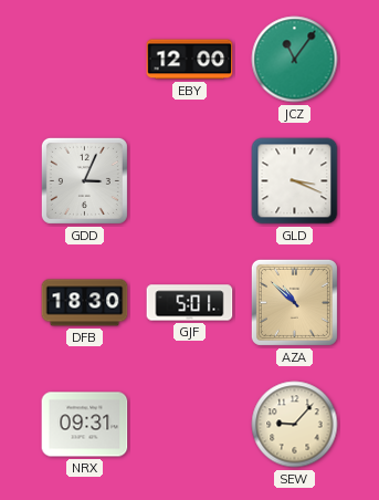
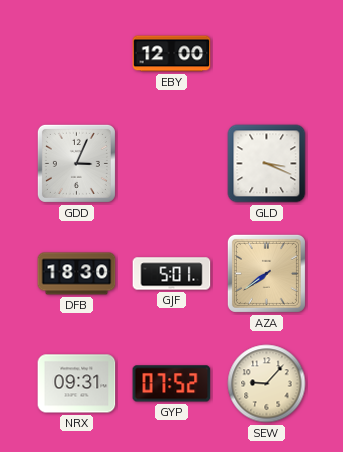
JCZ: 11:06 -> none (295, 60)
AZA: 10:52 -> 7:39 (266, 273)
GYP: none -> 07:52 (172, 384)
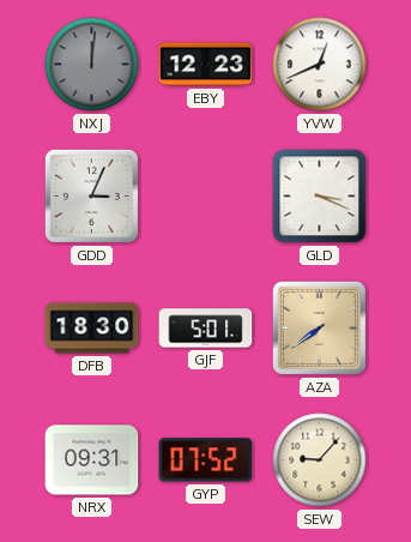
NXJ: none -> 12:01 (92, 65)
EBY: 12:00 -> 12:23 (206, 65)
YVW: none -> 12:41 (320, 65)
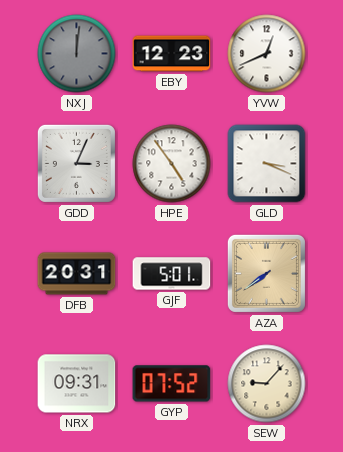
HPE: none -> 4:54 (172, 164)
DFB: 18:30 -> 20:31 (77, 274)
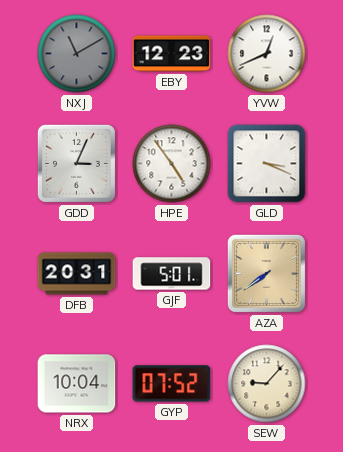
NXJ: 12:01 -> 11:10 (77, 54)
NRX: 09:31 -> 10:04 (77, 384)
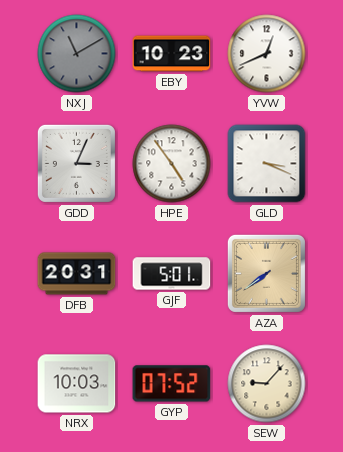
EBY: 12:23 -> 10:23 (172, 54)
NRX: 10:04 -> 10:03 (77, 384)
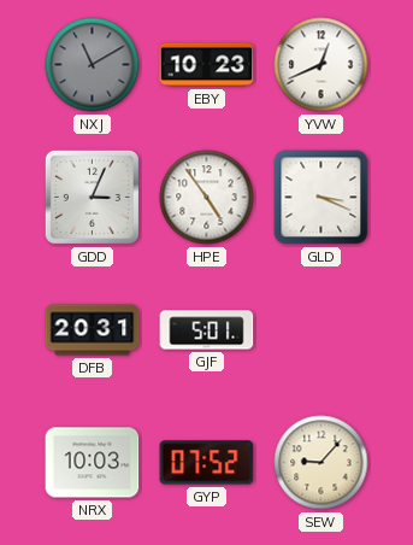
AZA: 7:39 -> none (266, 273)
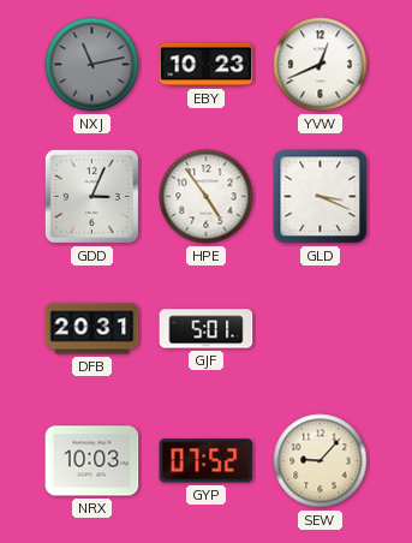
NXJ: 11:10 -> 11:13 (92, 65)
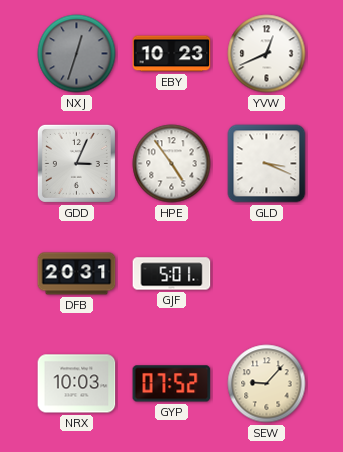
NXJ: 11:13 -> 12:33 (77, 54)
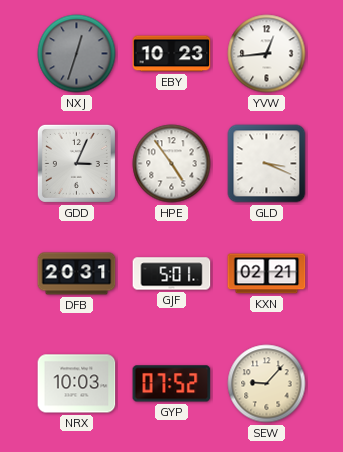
YVW: 12:41 -> 12:44 (267, 54)
KXN: none -> 02:21 (267, 274)
